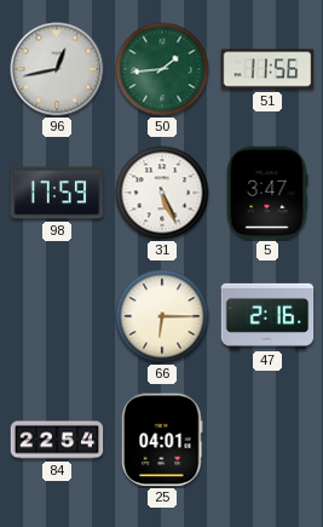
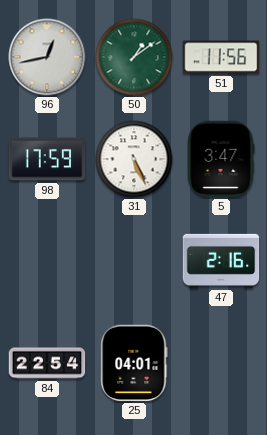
50: 1:44 -> 1:09 (134, 57)
66: 6:15 -> none (162, 316)
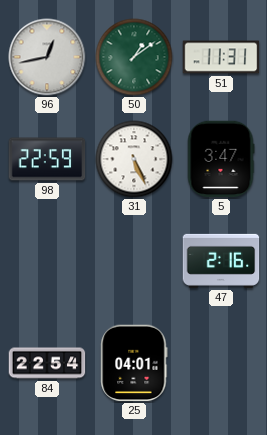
51: 11:56 -> 11:31 (221, 57)
98: 17:59 -> 22:59 (47, 159)
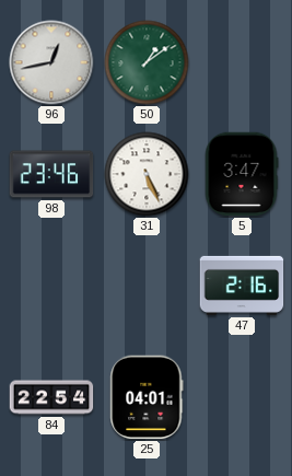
51: 11:31 -> none (221, 57)
98: 22:59 -> 23:46 (51, 174)
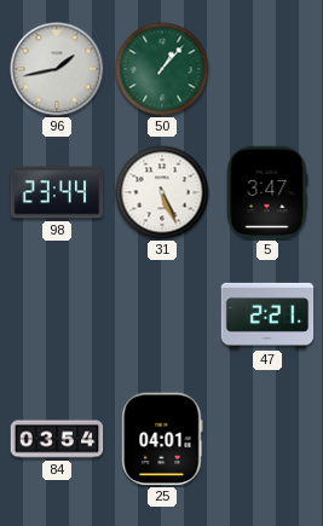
96: 12:43 -> 1:43 (57, 69)
50: 1:09 -> 1:07 (162, 69)
98: 23:46 -> 23:44 (57, 192)
47: 2:16 -> 2:21 (267, 316)
84: 22:54 -> 03:54 (57, 439)
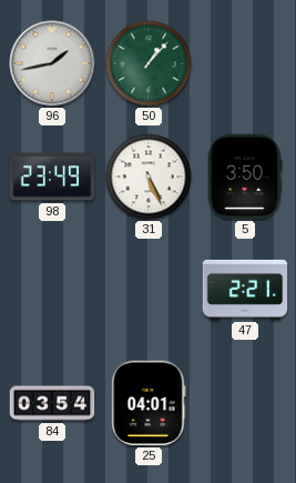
98: 23:44 -> 23:49 (52, 177)
5: 3:47 -> 3:50 (245, 177)
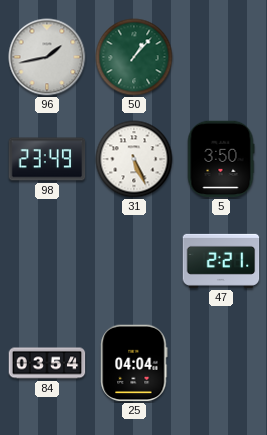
25: 04:01 -> 04:04 (134, 363)
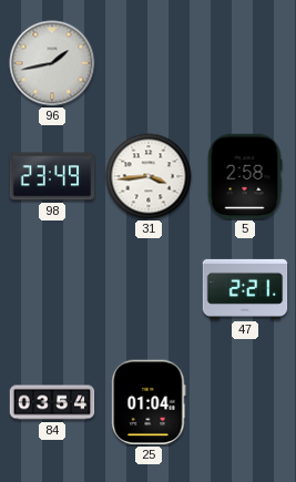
50: 1:07 -> none (134, 57)
31: 5:26 -> 3:44 (149, 176)
5: 3:50 -> 2:58 (245, 176)
25: 04:04 -> 01:04 (149, 402)
